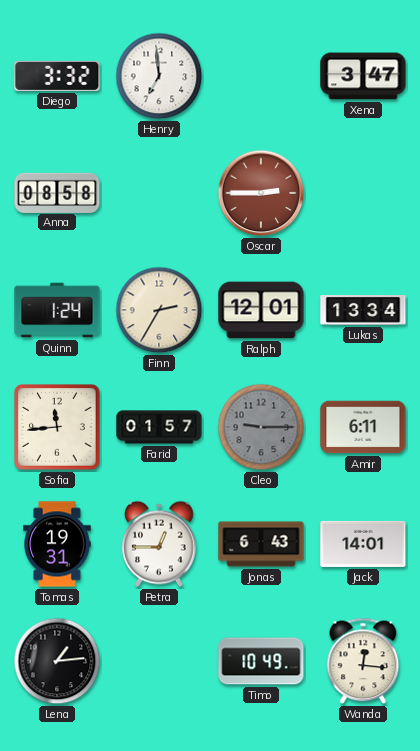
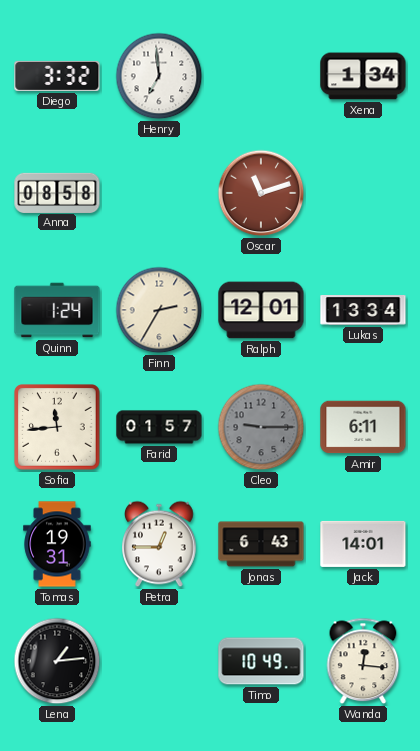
Xena: 3:47 -> 1:34 (363, 76)
Oscar: 2:45 -> 11:12 (261, 193)
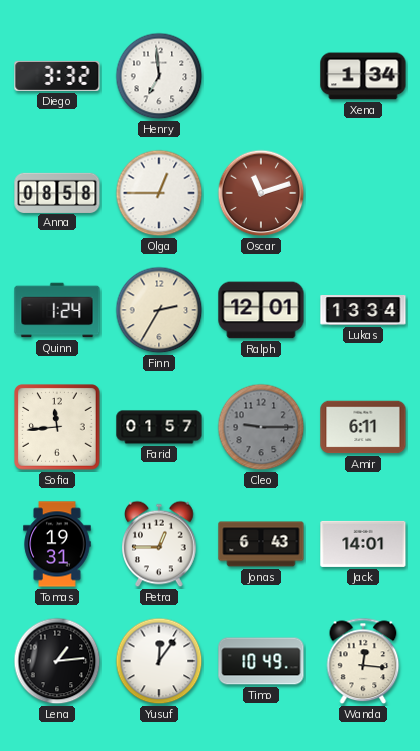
Olga: none -> 12:45 (159, 193)
Yusuf: none -> 12:06 (159, 661)
